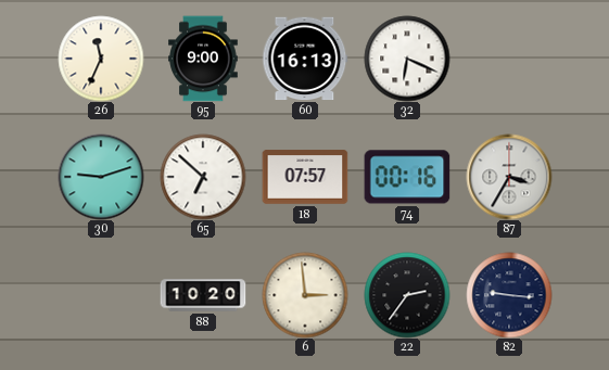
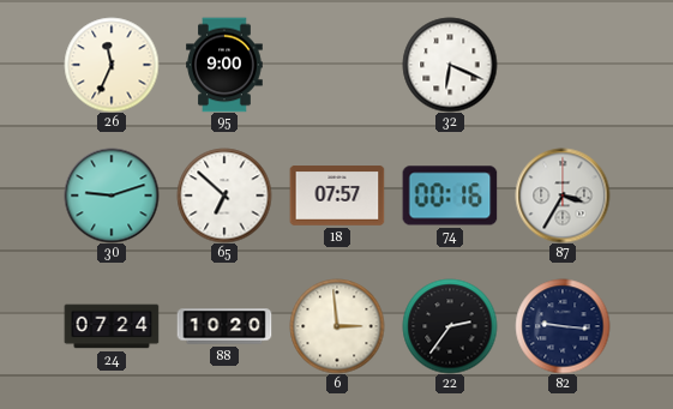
60: 16:13 -> none (305, 59)
24: none -> 07:24 (112, 326)
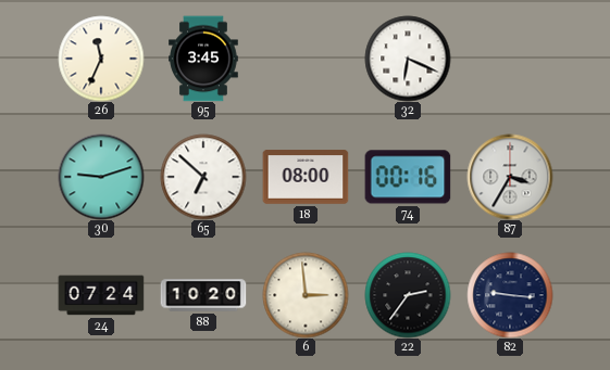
95: 9:00 -> 3:45 (203, 59)
18: 07:57 -> 08:00 (306, 177)
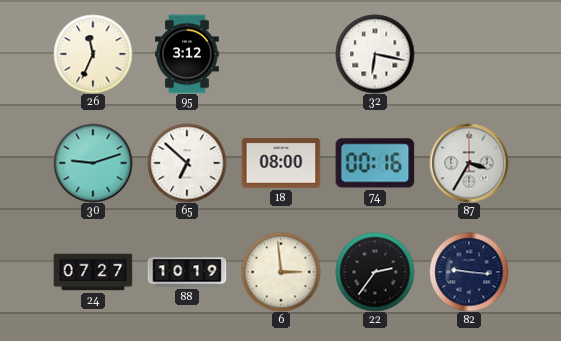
95: 3:45 -> 3:12 (187, 54)
32: 6:19 -> 6:17 (375, 54)
24: 07:24 -> 07:27 (93, 272)
88: 10:20 -> 10:19 (187, 272)
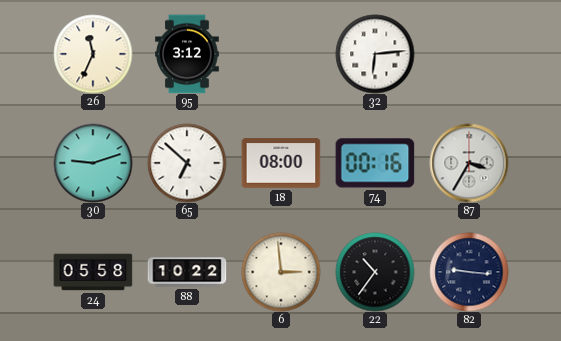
32: 6:17 -> 6:14 (375, 54)
24: 07:27 -> 05:58 (93, 272)
88: 10:19 -> 10:22 (187, 272)
22: 2:36 -> 10:36 (375, 272)
